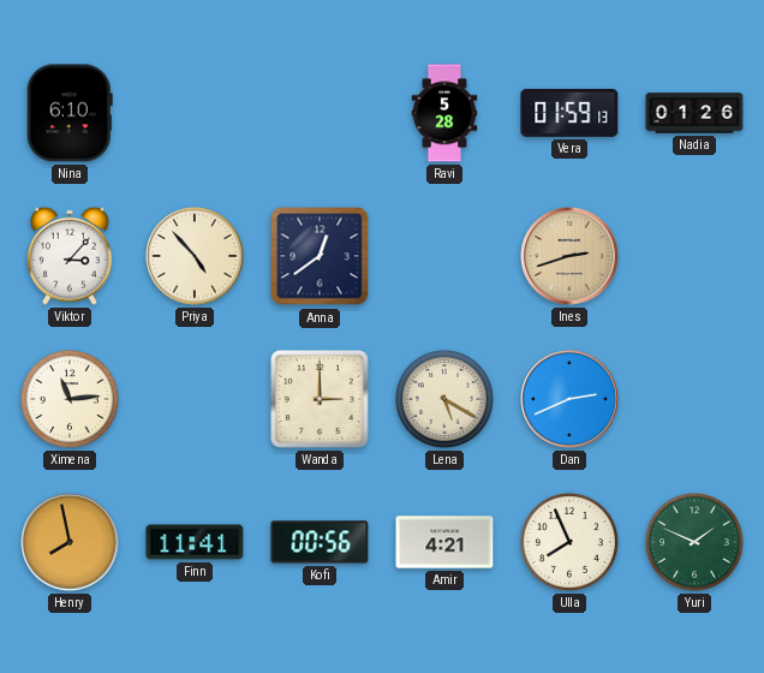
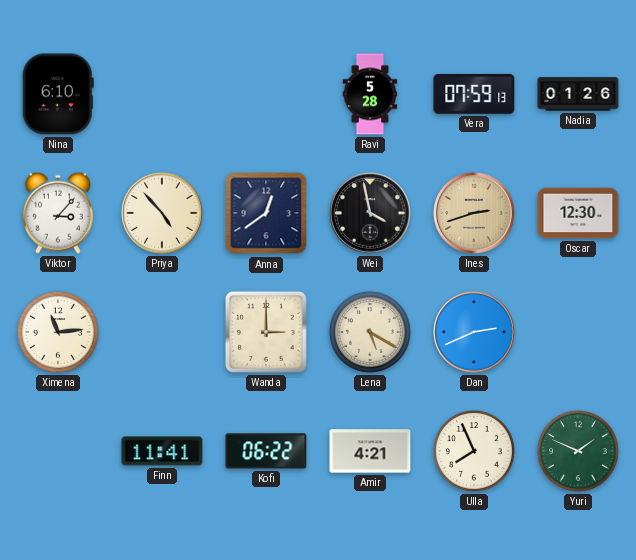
Vera: 01:59 -> 07:59 (474, 94)
Wei: none -> 3:58 (370, 213)
Oscar: none -> 12:30 (578, 213)
Henry: 7:58 -> none (70, 542)
Kofi: 00:56 -> 06:22 (266, 451)
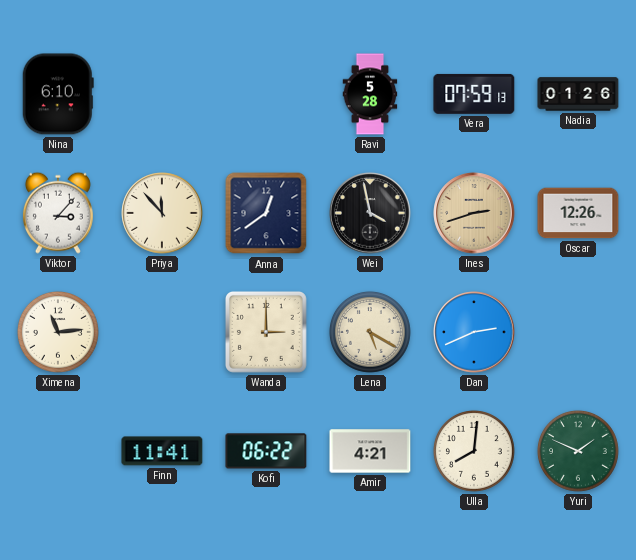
Priya: 4:53 -> 11:53 (162, 213)
Oscar: 12:30 -> 12:26 (578, 213)
Ulla: 7:56 -> 8:01 (474, 451)
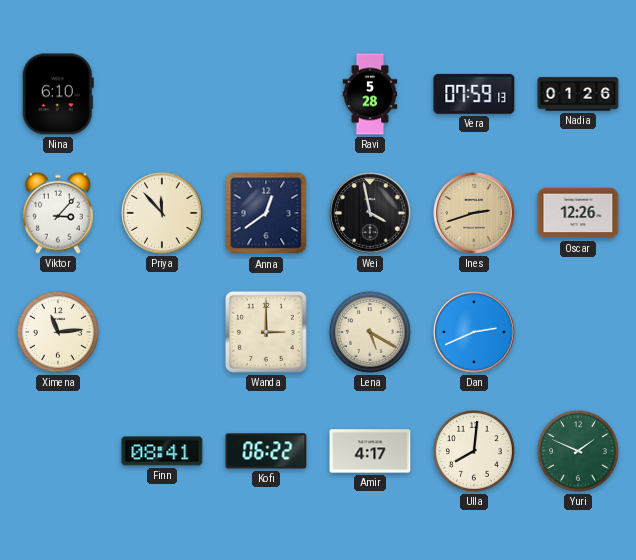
Finn: 11:41 -> 08:41 (162, 451)
Amir: 4:21 -> 4:17 (370, 451)
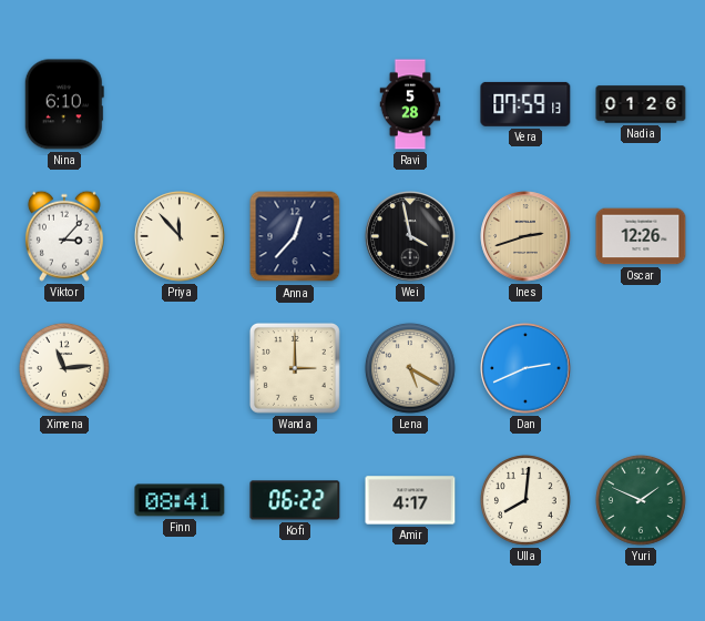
Anna: 12:39 -> 12:37 (295, 236)
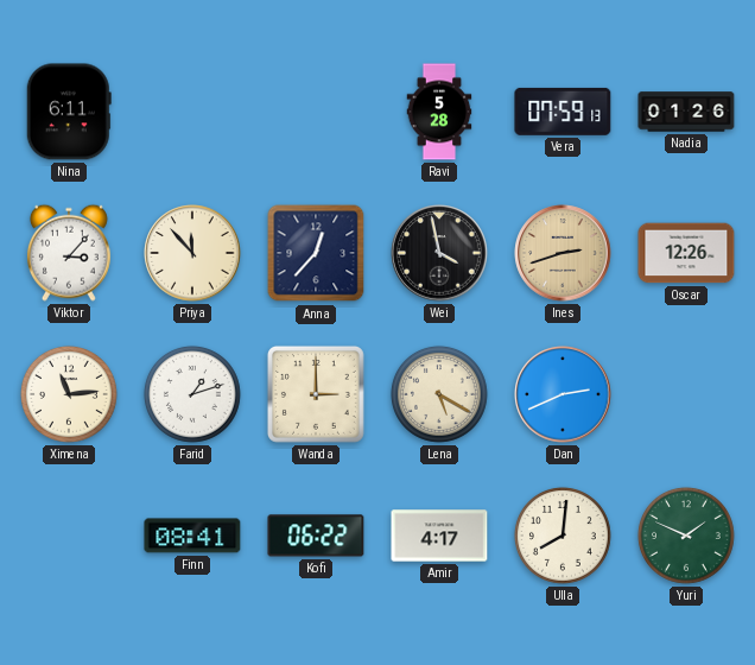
Nina: 6:10 -> 6:11 (69, 112)
Farid: none -> 1:12 (192, 394)
